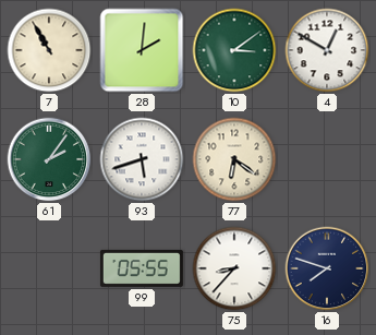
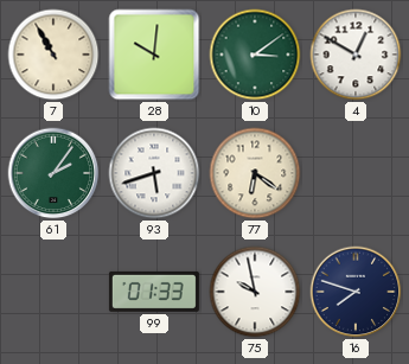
28: 2:01 -> 10:01 (154, 55)
99: 05:55 -> 01:33 (154, 292)
75: 8:37 -> 9:58 (255, 292)
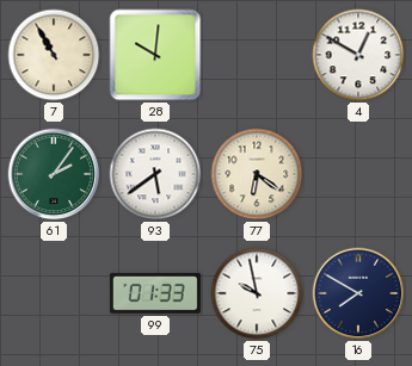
10: 3:09 -> none (255, 55)
93: 5:42 -> 5:39 (155, 174)
16: 7:48 -> 7:50 (358, 293)
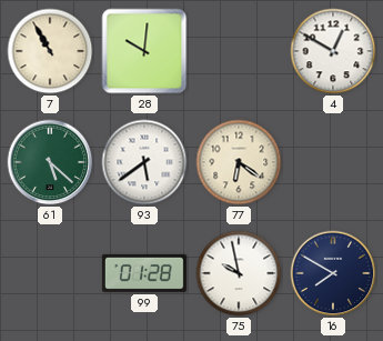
61: 2:06 -> 5:22 (50, 162)
99: 01:33 -> 01:28 (144, 273)
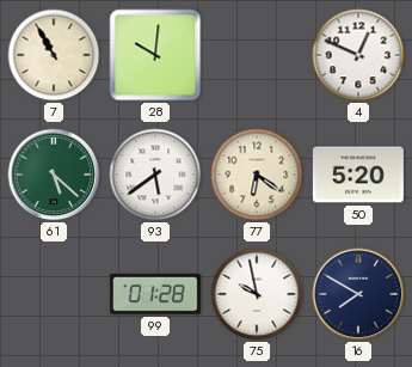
4: 12:50 -> 12:49 (358, 55)
50: none -> 5:20 (358, 175)
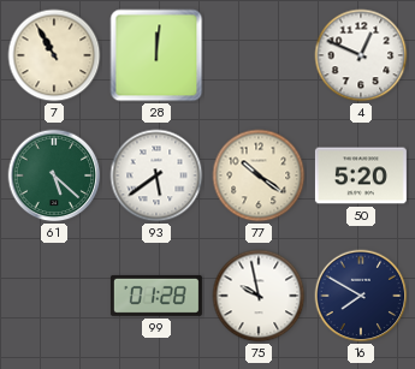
28: 10:01 -> 12:01 (156, 55)
77: 6:21 -> 10:21 (259, 175)
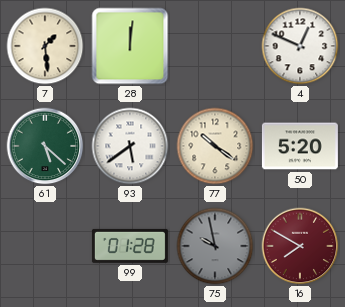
7: 10:55 -> 1:29 (45, 46)
75 dial: white -> grey (215, 246)
16 dial: navy -> burgundy (300, 246)
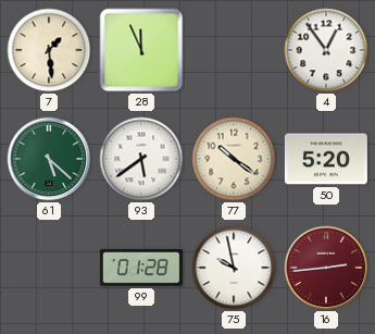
28: 12:01 -> 11:56 (141, 50)
4: 12:49 -> 12:54 (326, 50)
75 dial: grey -> white (234, 268)
16: 7:50 -> 2:44 (326, 268)
